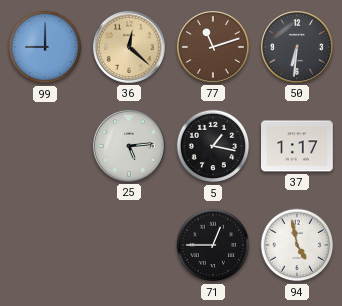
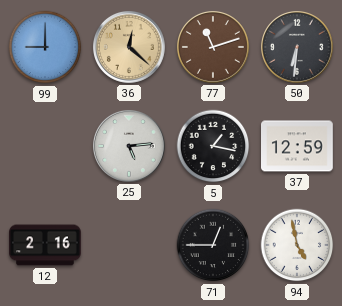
37: 1:17 -> 12:59 (298, 146)
12: none -> 2:16 (46, 245)
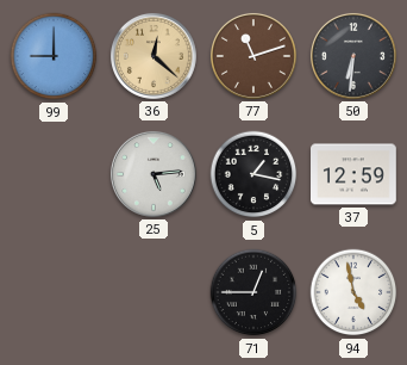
12: 2:16 -> none (46, 245)
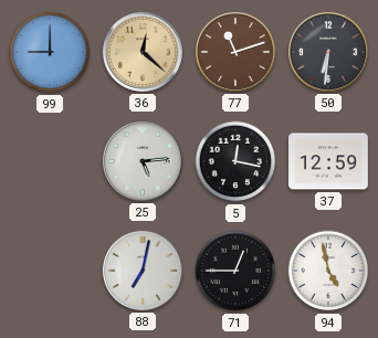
5: 1:17 -> 12:17 (235, 161)
88: none -> 7:02 (143, 271)
